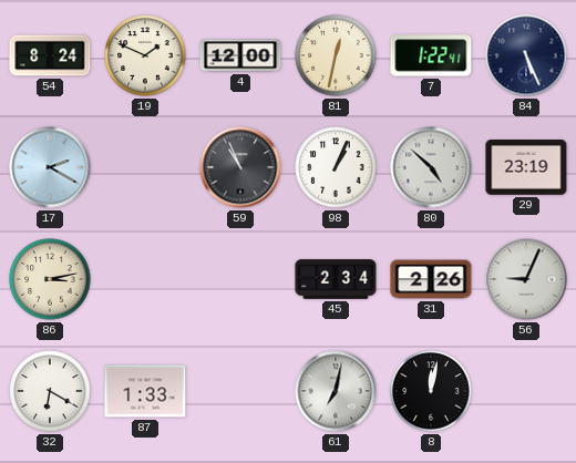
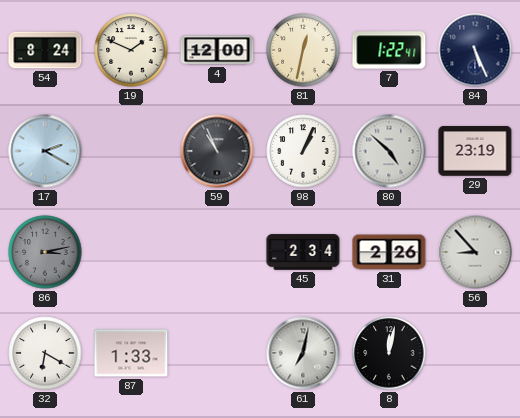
86 dial: cream -> grey (45, 252)
56: 9:04 -> 8:53 (475, 252)
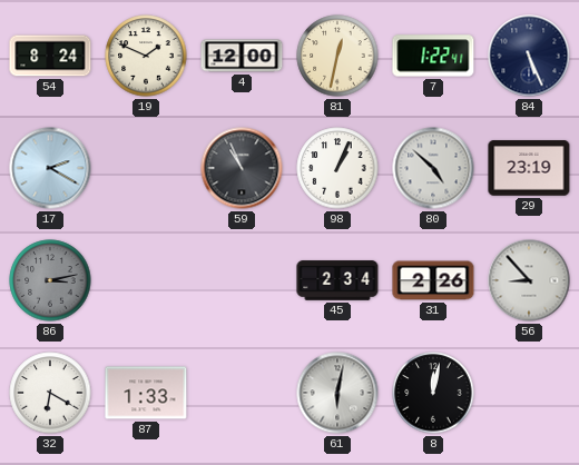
61: 7:02 -> 6:02 (337, 393)
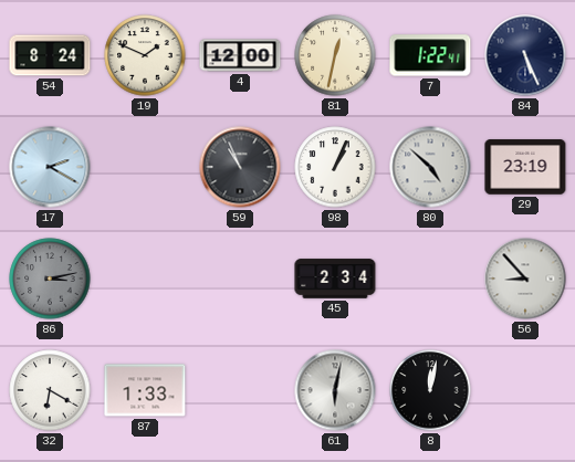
31: 2:26 -> none (433, 280)
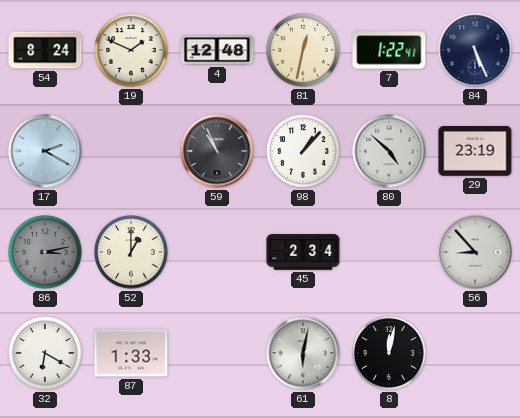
4: 12:00 -> 12:48 (217, 50)
98: 1:04 -> 1:07 (303, 151)
52: none -> 1:00 (131, 252)
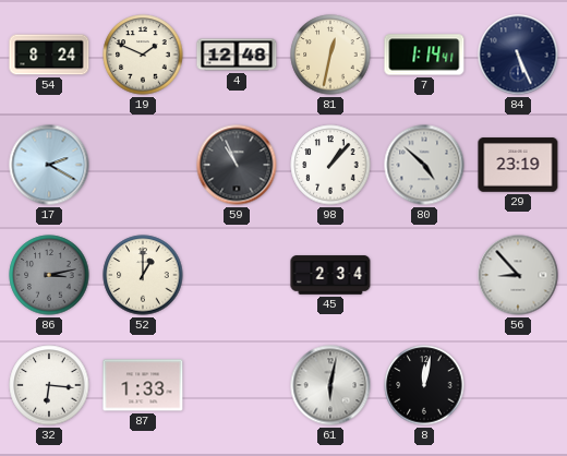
7: 1:22 -> 1:14 (424, 55)
32: 6:20 -> 6:16 (49, 385)
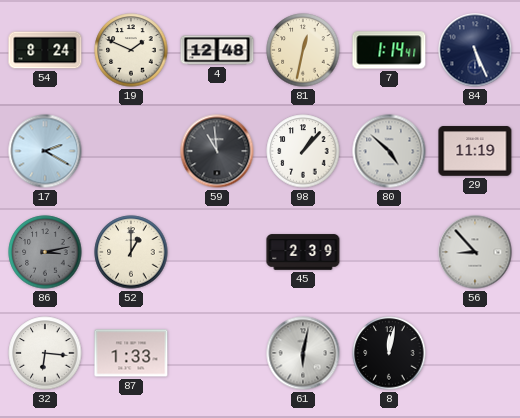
59: 10:56 -> 10:59 (217, 151)
29: 23:19 -> 11:19 (475, 151)
45: 2:34 -> 2:39 (303, 252)
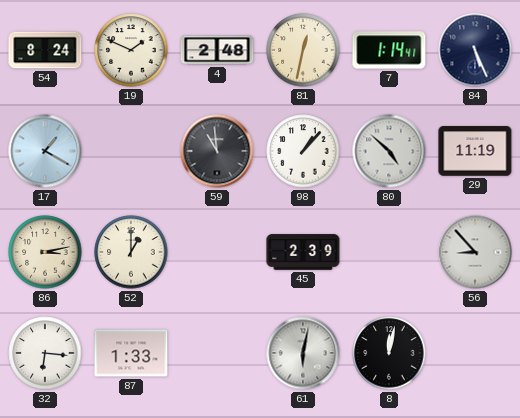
4: 12:48 -> 2:48 (217, 50)
17: 2:20 -> 1:20 (45, 151)
86 dial: grey -> cream (45, 252)
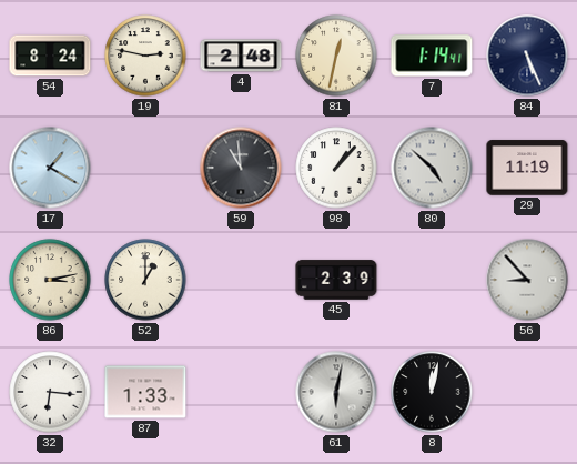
19: 1:49 -> 2:47 (145, 56)
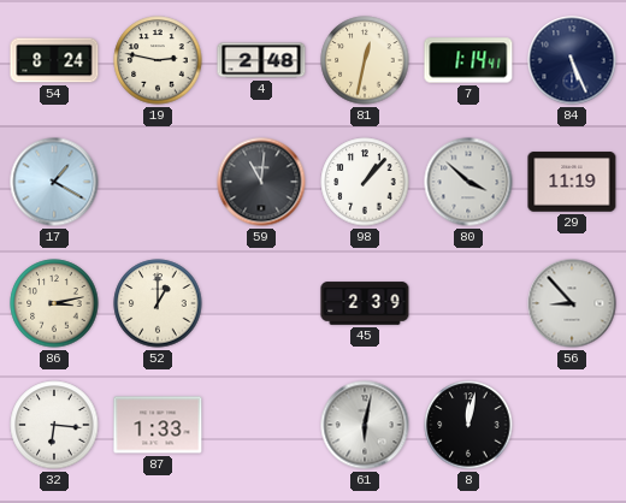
59: 10:59 -> 11:01 (261, 182)
80: 4:52 -> 3:52 (468, 182)
